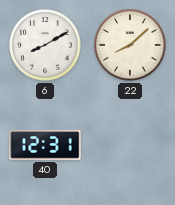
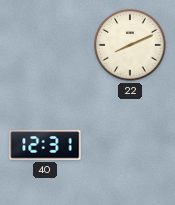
6: 8:10 -> none (45, 45)
22: 8:08 -> 8:11 (130, 45)
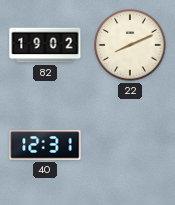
82: none -> 19:02 (45, 45)
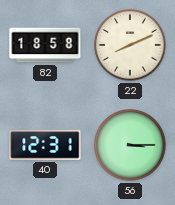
82: 19:02 -> 18:58 (45, 45)
56: none -> 3:15 (130, 145)
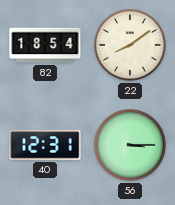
82: 18:58 -> 18:54 (45, 45)
22: 8:11 -> 8:09 (130, 45)
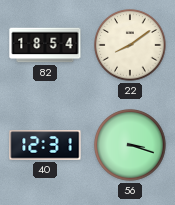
56: 3:15 -> 3:18 (130, 145)
